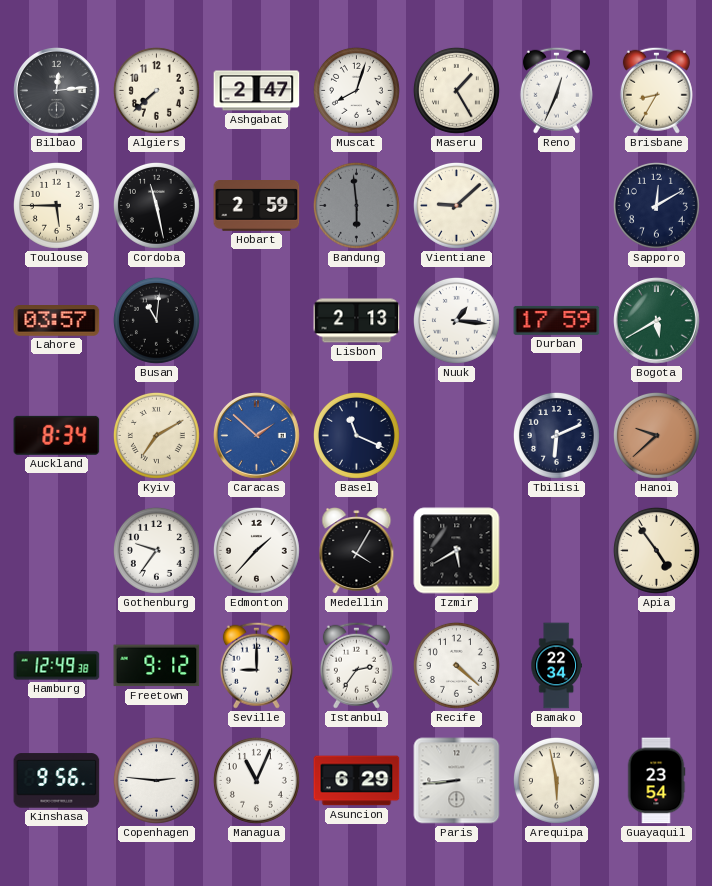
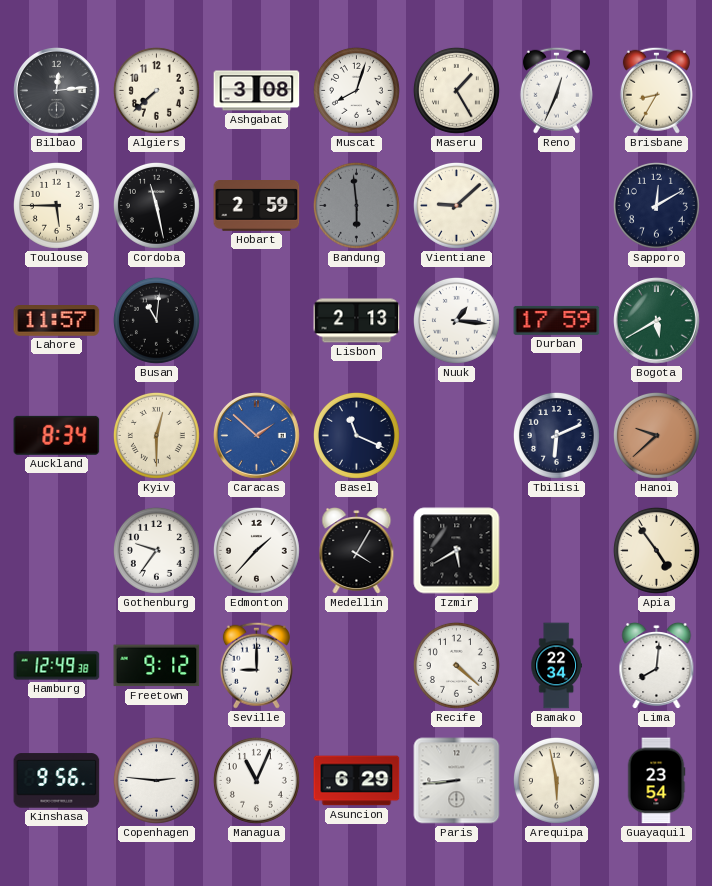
Ashgabat: 2:47 -> 3:08 (257, 91)
Lahore: 03:57 -> 11:57 (57, 321)
Kyiv: 7:10 -> 12:30 (156, 435)
Istanbul: 2:36 -> none (356, 665)
Lima: none -> 8:01 (657, 666)
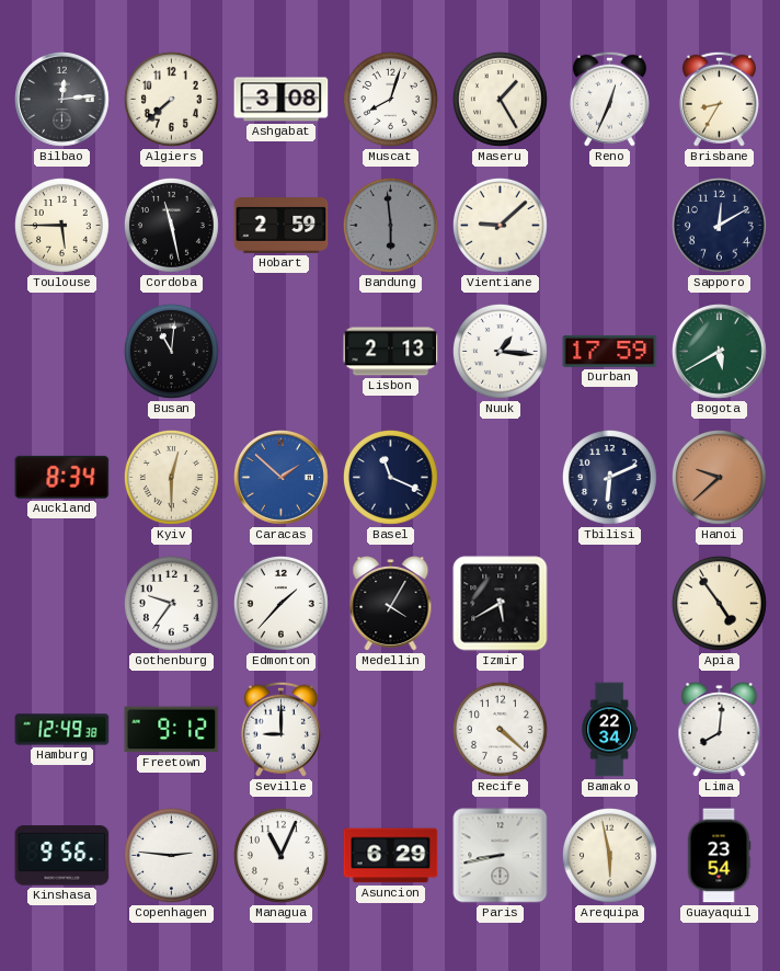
Lahore: 11:57 -> none (57, 321)
Paris: 8:44 -> 8:43 (501, 856)
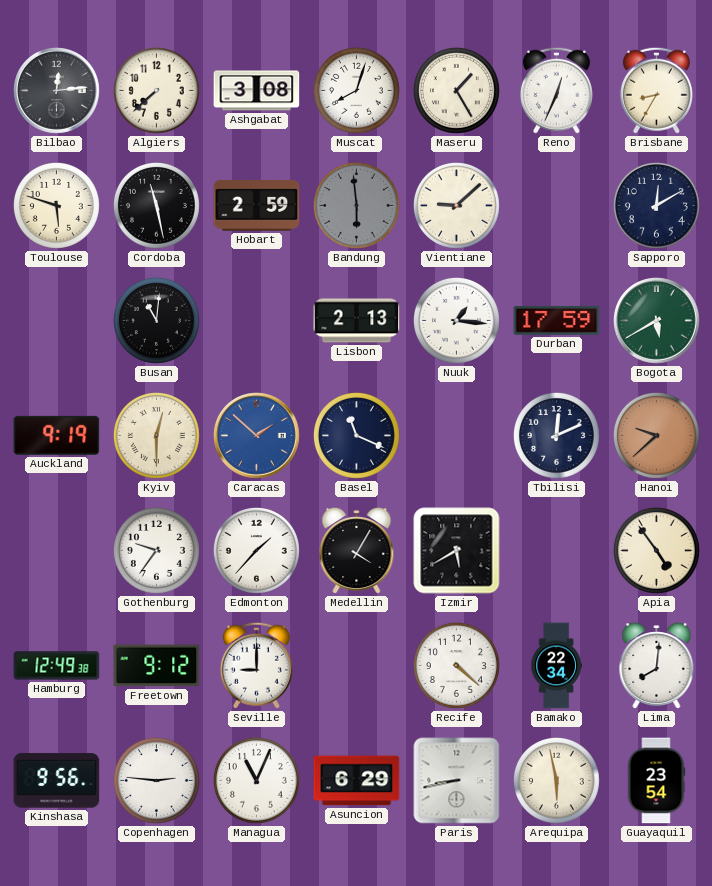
Toulouse: 5:45 -> 5:48 (56, 205)
Auckland: 8:34 -> 9:19 (57, 435)
Tbilisi: 6:11 -> 12:11 (556, 435)
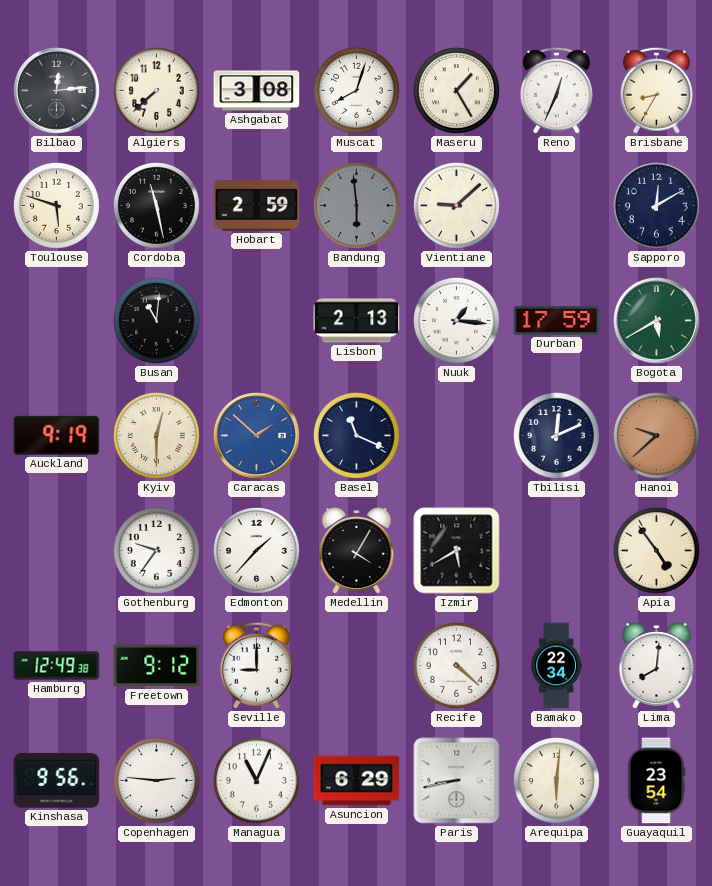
Arequipa: 5:58 -> 6:01 (556, 780)
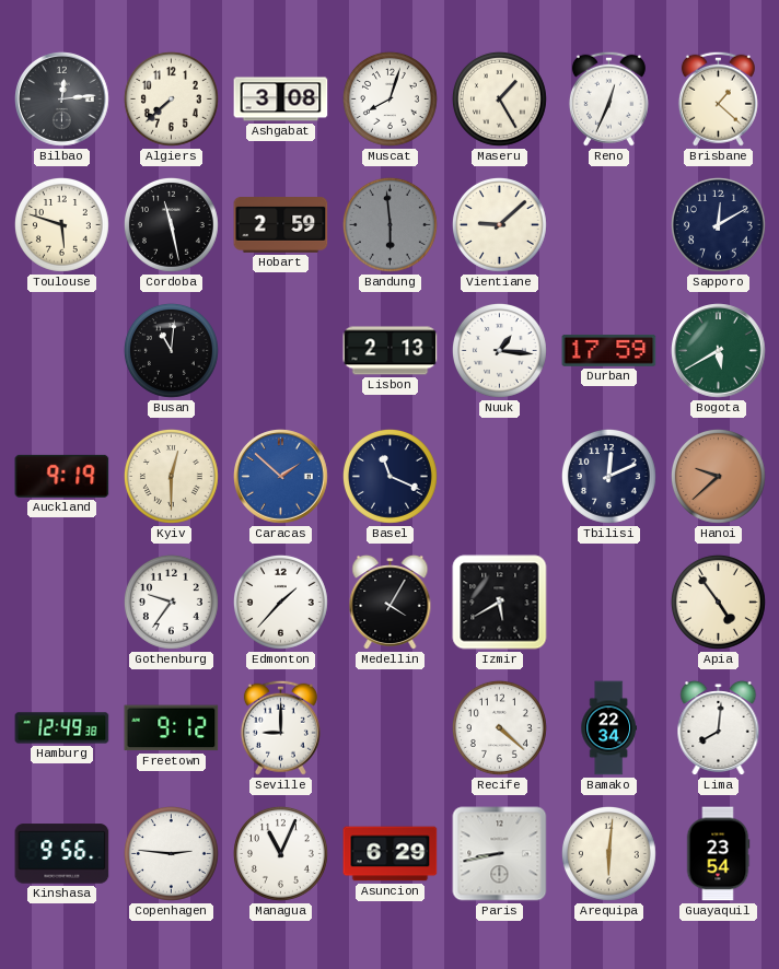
Brisbane: 8:35 -> 1:22 (718, 98)
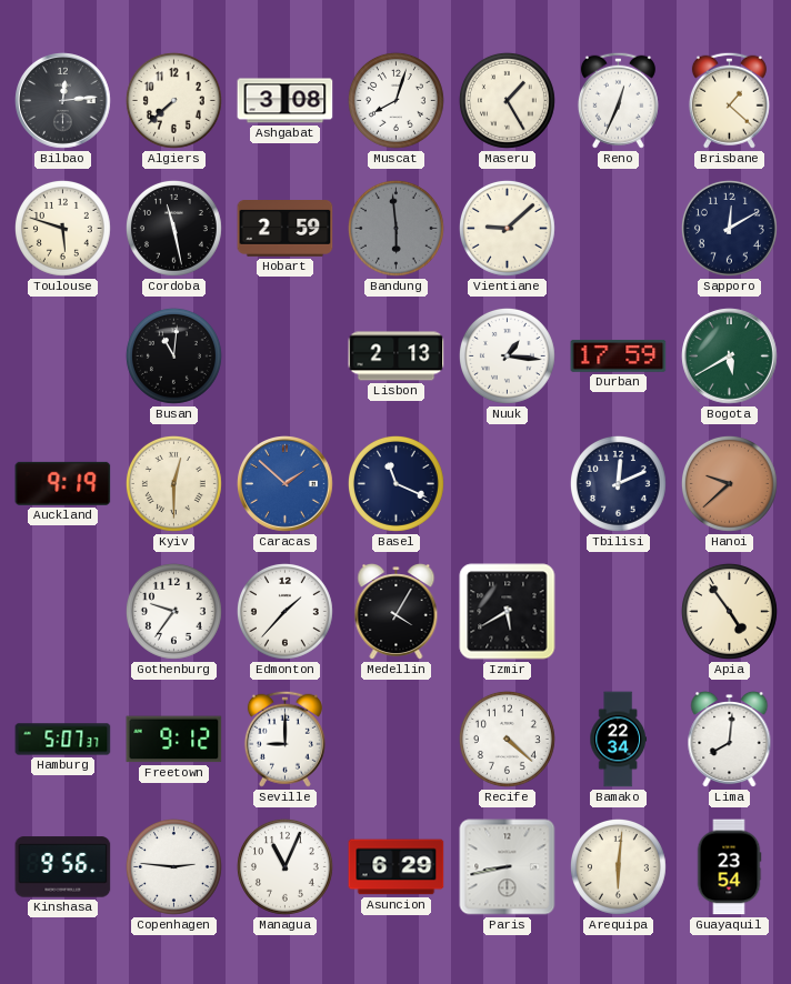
Hamburg: 12:49 -> 5:07 (63, 740)
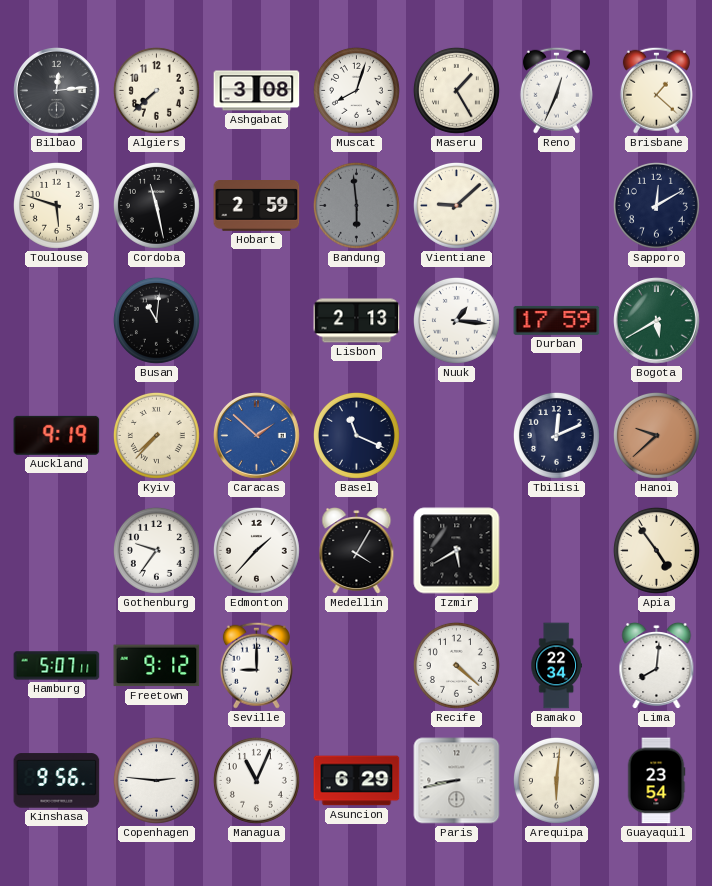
Kyiv: 12:30 -> 7:37 (156, 435)
Hamburg: 5:07:37 -> 5:07:11 (57, 666)
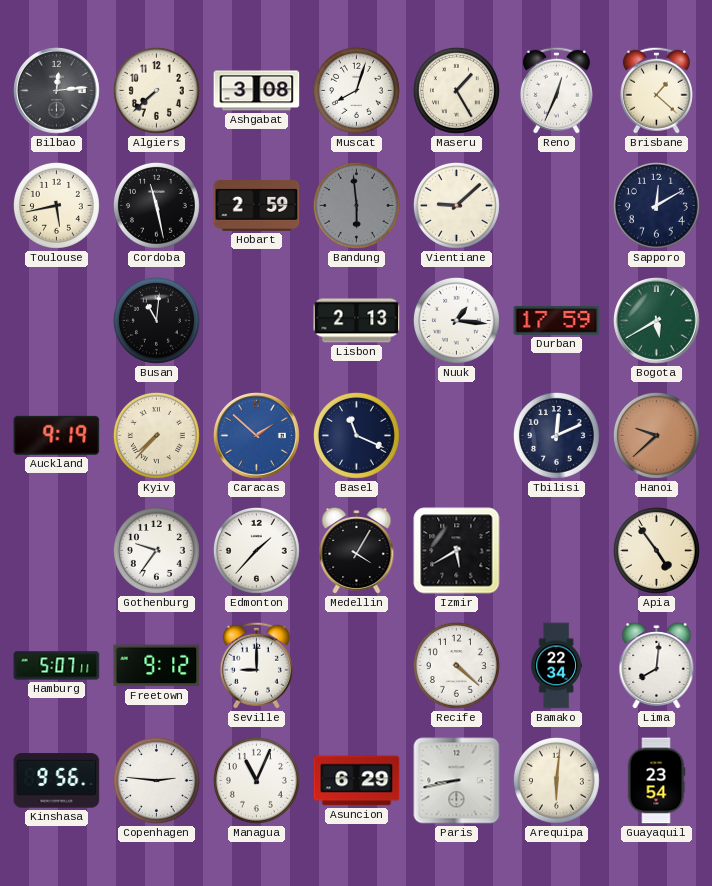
Toulouse: 5:48 -> 5:43 (56, 205)
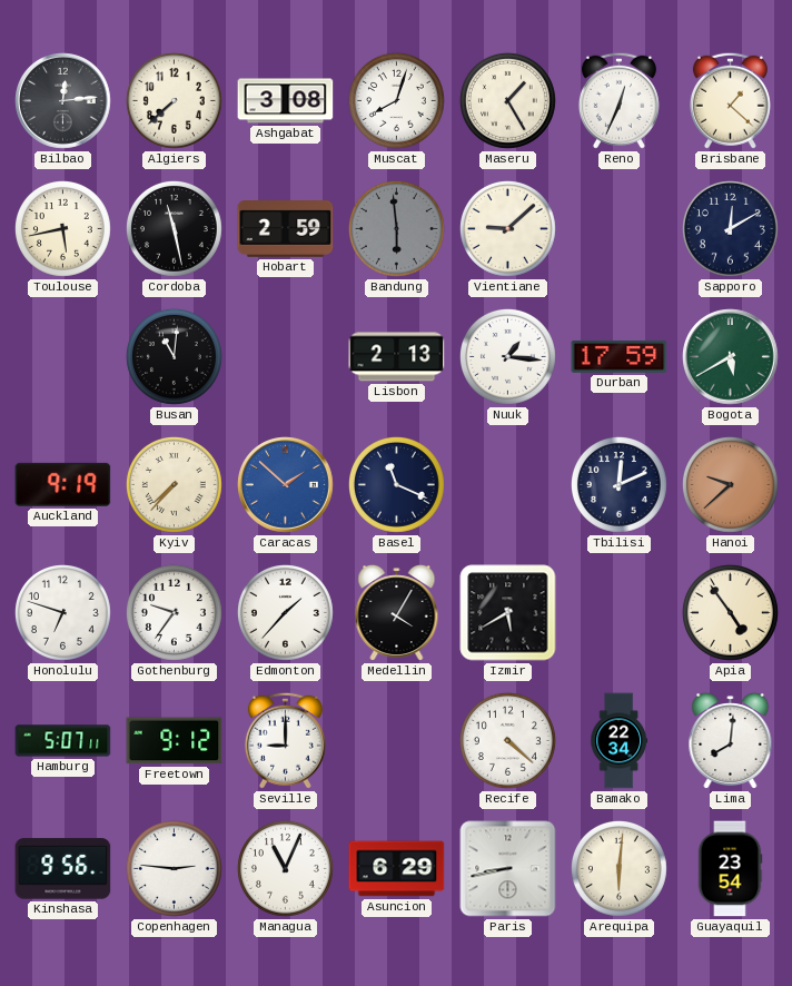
Honolulu: none -> 6:48 (62, 612)
